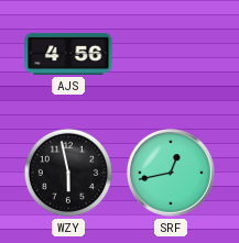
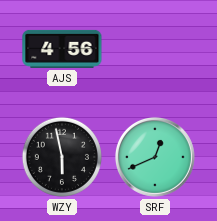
SRF: 12:43 -> 12:41 (155, 157)
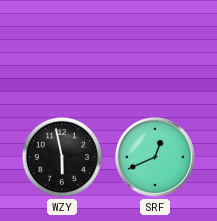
AJS: 4:56 -> none (62, 49)
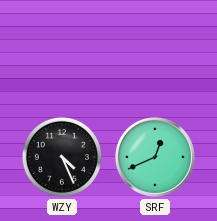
WZY: 5:58 -> 4:26 (62, 157)
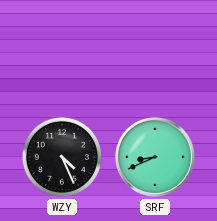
SRF: 12:41 -> 8:41 (155, 157)
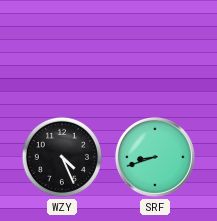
SRF: 8:41 -> 8:42 (155, 157)
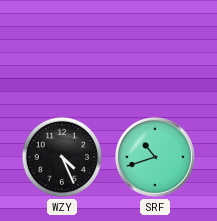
SRF: 8:42 -> 10:42 (155, 157)
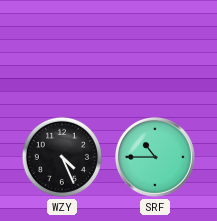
SRF: 10:42 -> 10:45 (155, 157)
